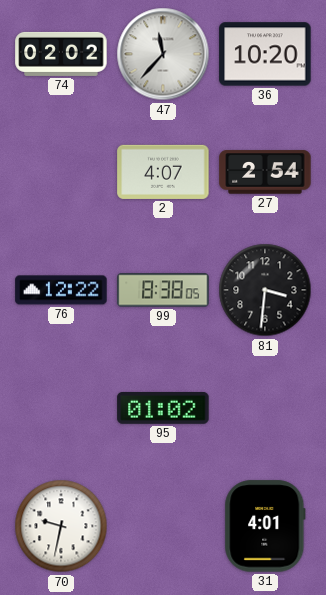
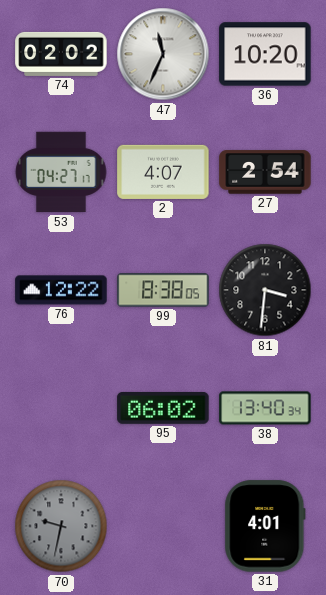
47: 11:37 -> 11:34 (163, 54)
53: none -> 04:27 (61, 172)
95: 01:02 -> 06:02 (163, 408)
38: none -> 13:40 (265, 408)
70 dial: white -> grey (61, 526)
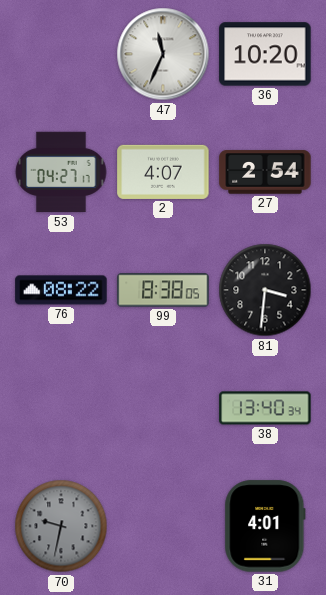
74: 02:02 -> none (61, 54)
76: 12:22 -> 08:22 (61, 290)
95: 06:02 -> none (163, 408)
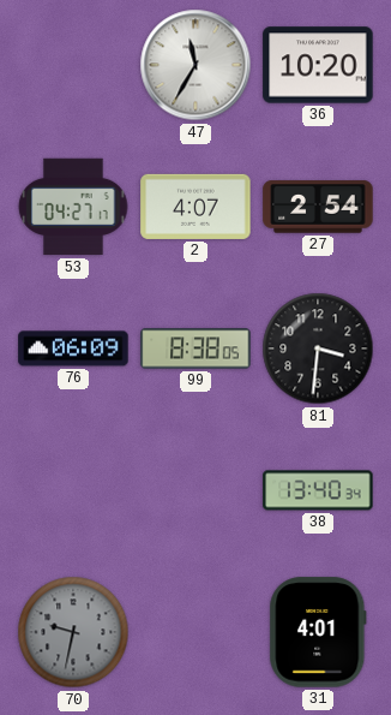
47: 11:34 -> 11:35 (195, 65)
76: 08:22 -> 06:09 (73, 348)
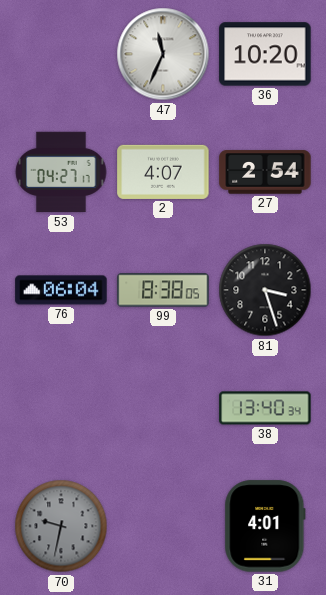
47: 11:35 -> 11:34 (163, 54)
76: 06:09 -> 06:04 (61, 290)
81: 3:31 -> 3:27 (265, 290)
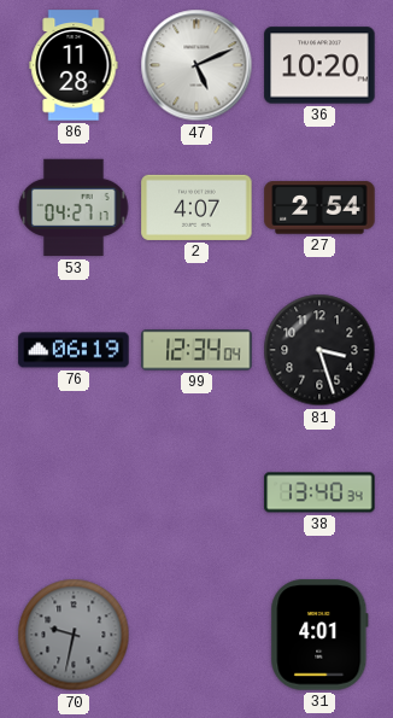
86: none -> 11:28 (74, 65)
47: 11:34 -> 5:11 (196, 65)
76: 06:04 -> 06:19 (74, 350)
99: 8:38 -> 12:34 (196, 350)
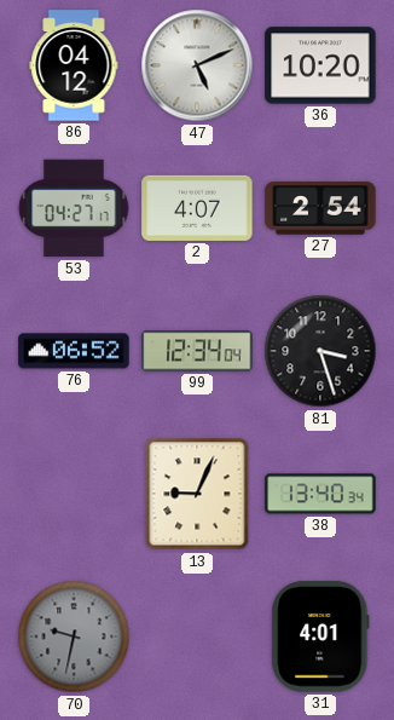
86: 11:28 -> 04:12 (74, 65)
76: 06:19 -> 06:52 (74, 351)
13: none -> 9:04 (197, 494)
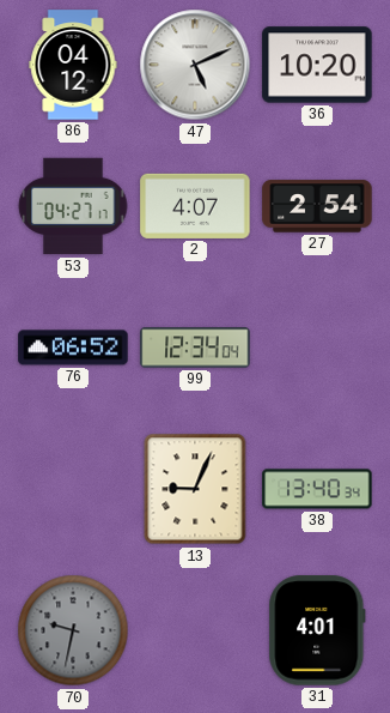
81: 3:27 -> none (320, 351)
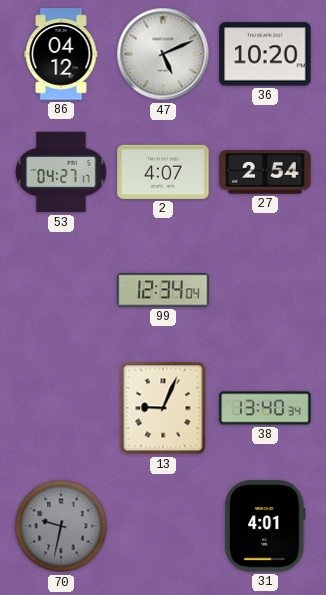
76: 06:52 -> none (73, 348)
